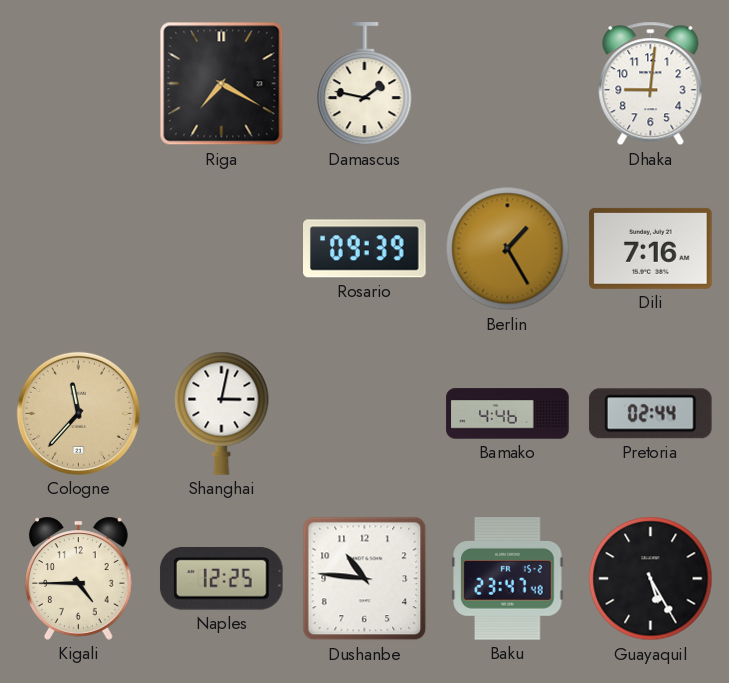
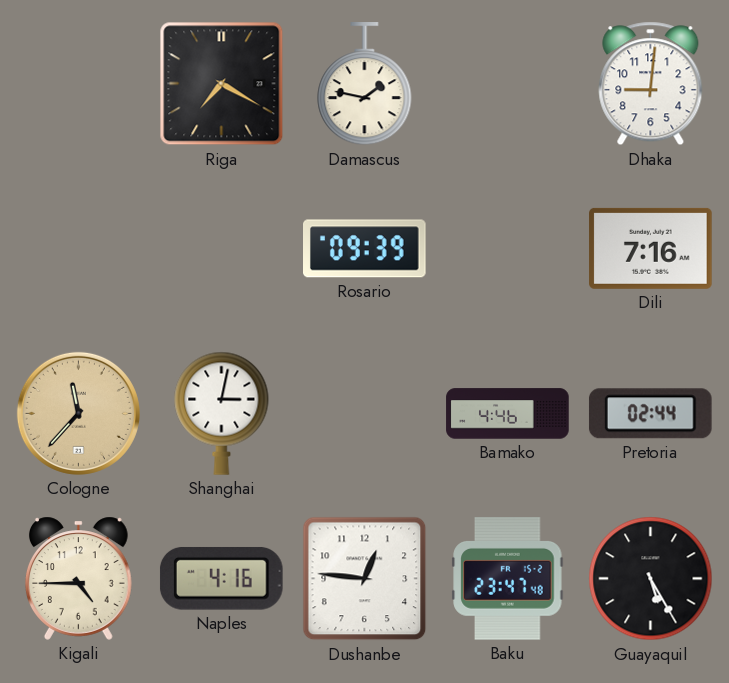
Berlin: 1:25 -> none (508, 249)
Naples: 12:25 -> 4:16 (221, 578)
Dushanbe: 10:46 -> 12:46 (365, 579)
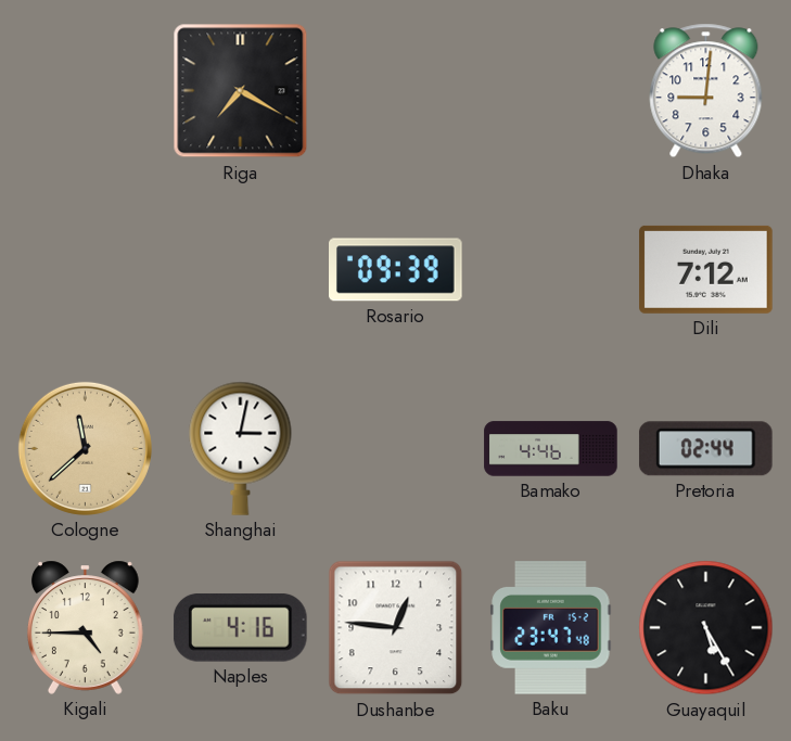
Damascus: 1:47 -> none (365, 84)
Dili: 7:16 -> 7:12 (706, 269)
Cologne: 11:37 -> 11:38 (85, 448)
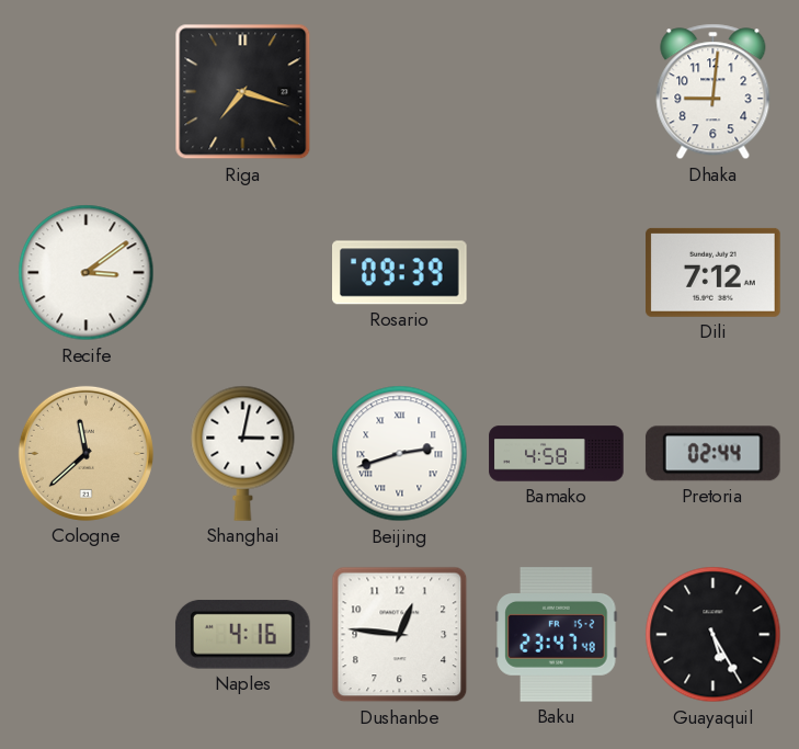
Riga: 7:20 -> 7:18 (243, 92)
Recife: none -> 3:09 (87, 273)
Beijing: none -> 2:42 (400, 454)
Bamako: 4:46 -> 4:58 (557, 454)
Kigali: 4:45 -> none (85, 627)
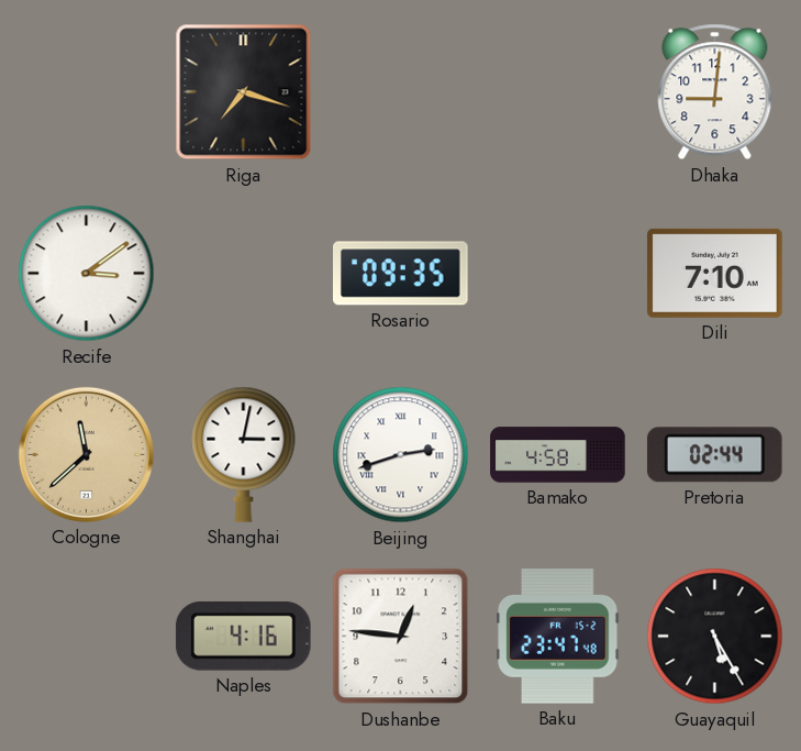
Rosario: 09:39 -> 09:35 (401, 274)
Dili: 7:12 -> 7:10 (715, 273)
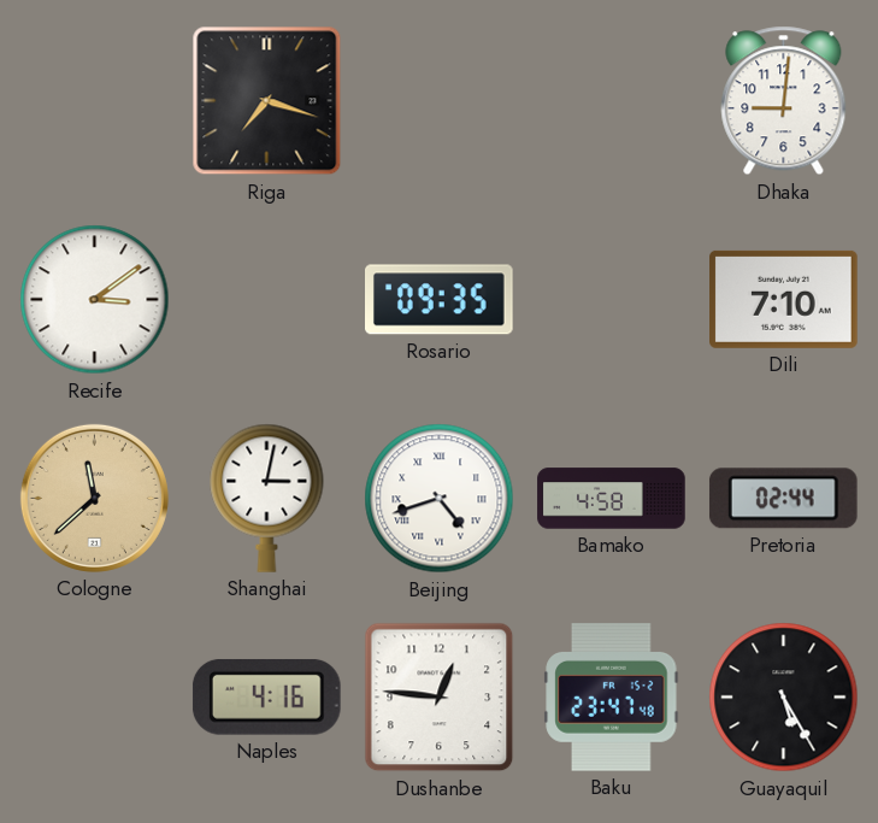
Beijing: 2:42 -> 4:42 (440, 499)
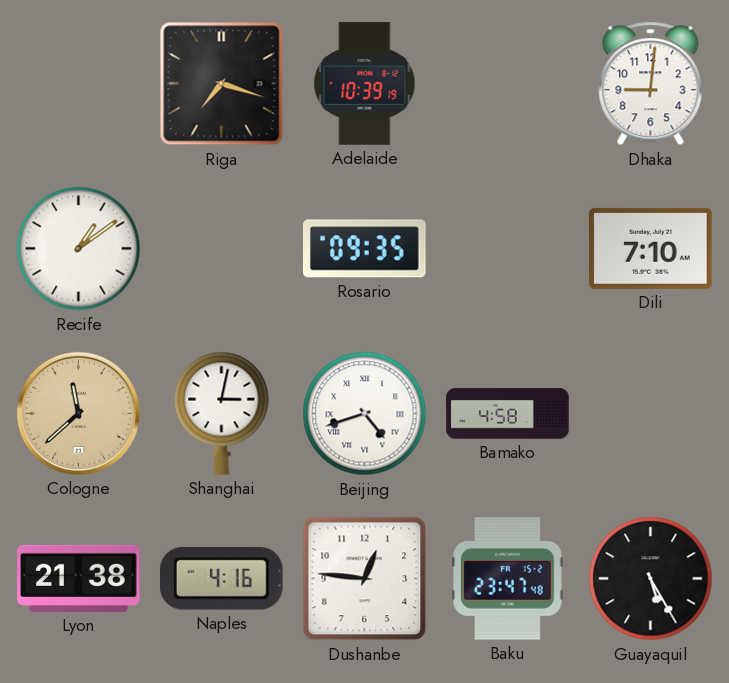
Adelaide: none -> 10:39 (365, 84)
Recife: 3:09 -> 1:09 (79, 249)
Pretoria: 02:44 -> none (783, 499)
Lyon: none -> 21:38 (79, 578)
